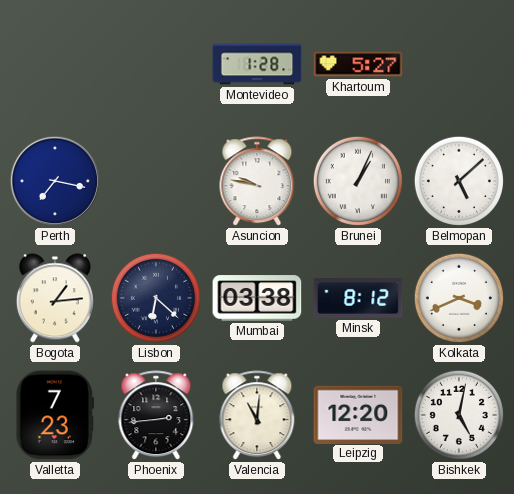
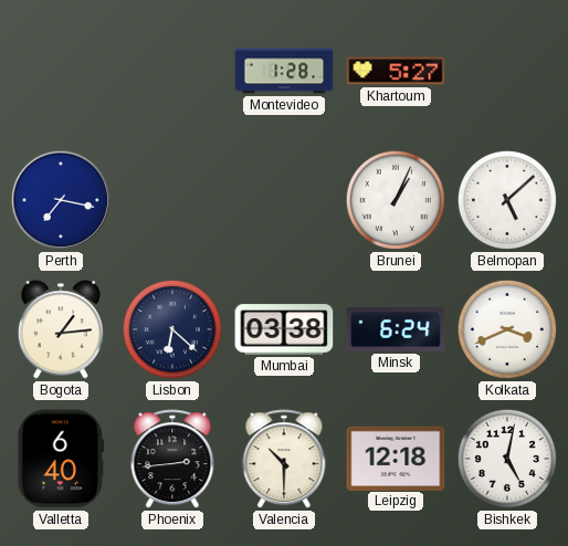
Asuncion: 9:47 -> none (257, 182)
Minsk: 8:12 -> 6:24 (396, 329)
Valletta: 7:23 -> 6:40 (61, 459)
Valencia: 11:01 -> 10:30 (284, 460)
Leipzig: 12:20 -> 12:18 (396, 458)
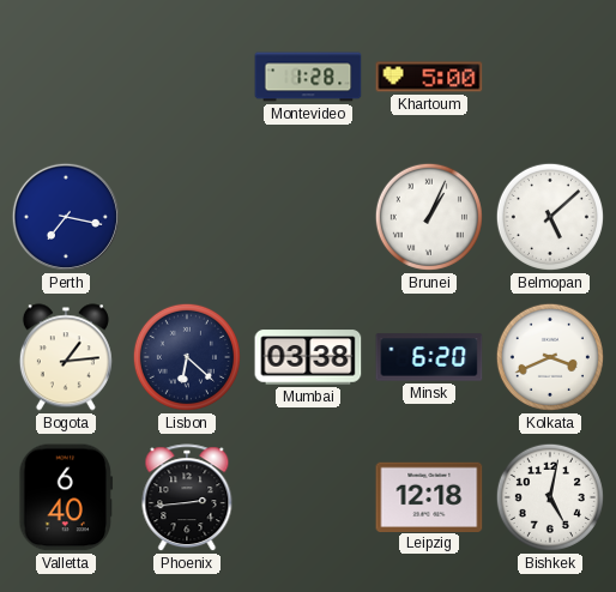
Khartoum: 5:27 -> 5:00 (429, 77)
Minsk: 6:24 -> 6:20 (429, 357)
Valencia: 10:30 -> none (284, 460)
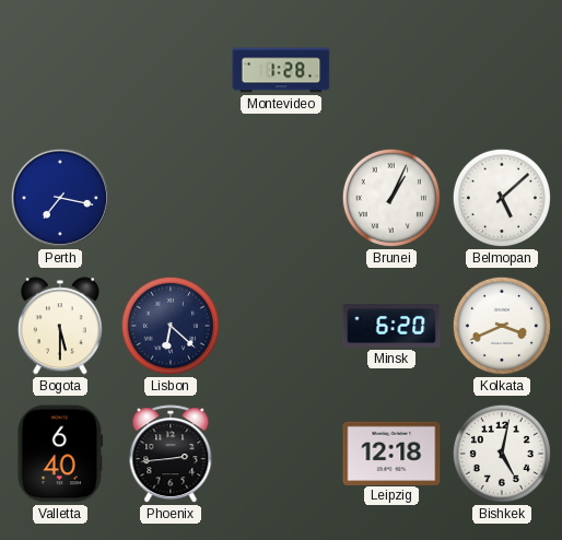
Khartoum: 5:00 -> none (429, 77)
Bogota: 1:14 -> 5:30 (60, 326)
Mumbai: 03:38 -> none (308, 357)
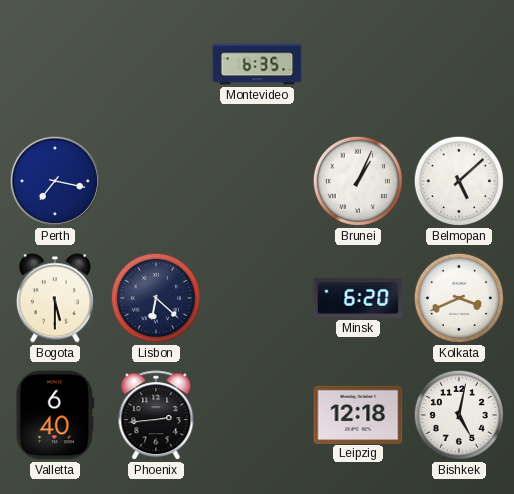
Montevideo: 1:28 -> 6:35 (257, 64)
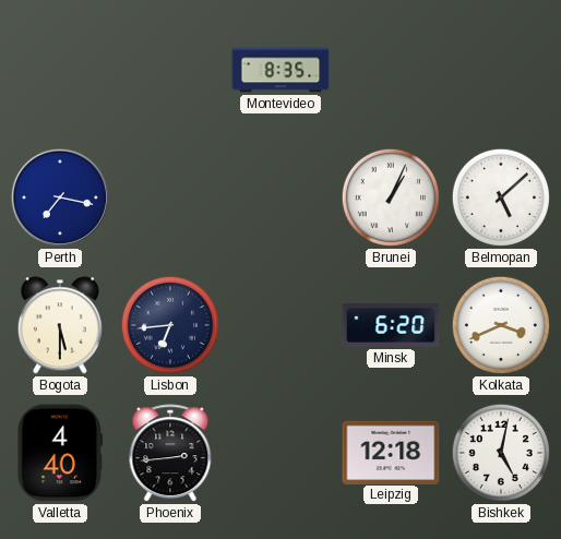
Montevideo: 6:35 -> 8:35 (280, 70)
Lisbon: 6:22 -> 6:44 (170, 325)
Valletta: 6:40 -> 4:40 (60, 453)
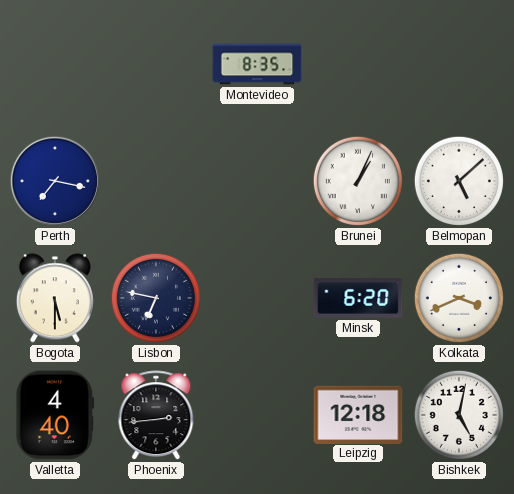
Lisbon: 6:44 -> 6:47 (156, 298)
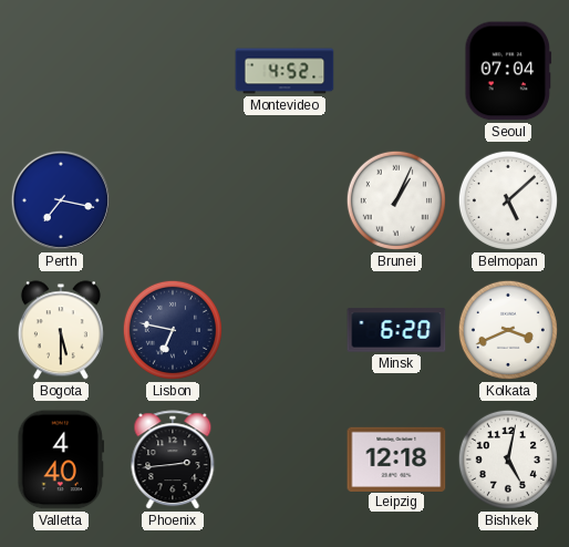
Montevideo: 8:35 -> 4:52 (284, 71)
Seoul: none -> 07:04 (508, 71)
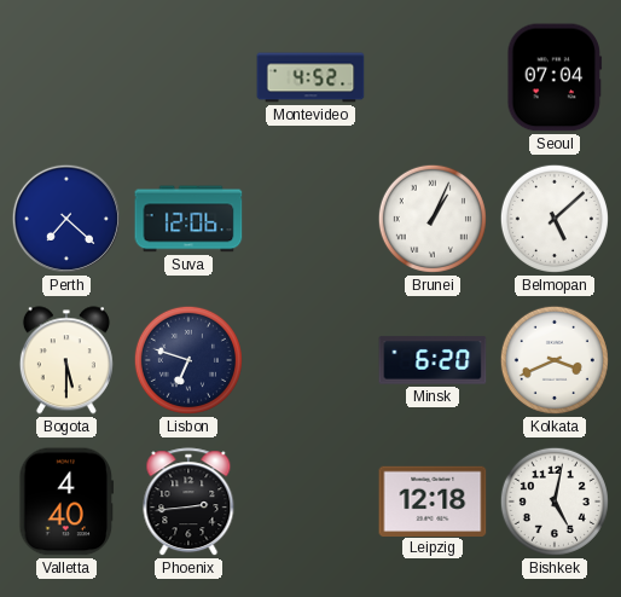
Perth: 7:17 -> 7:22 (66, 219)
Suva: none -> 12:06 (188, 219)
Lisbon: 6:47 -> 6:48 (188, 360)
